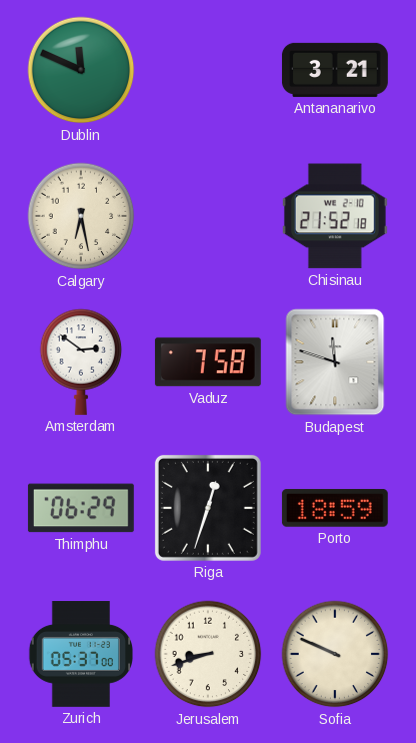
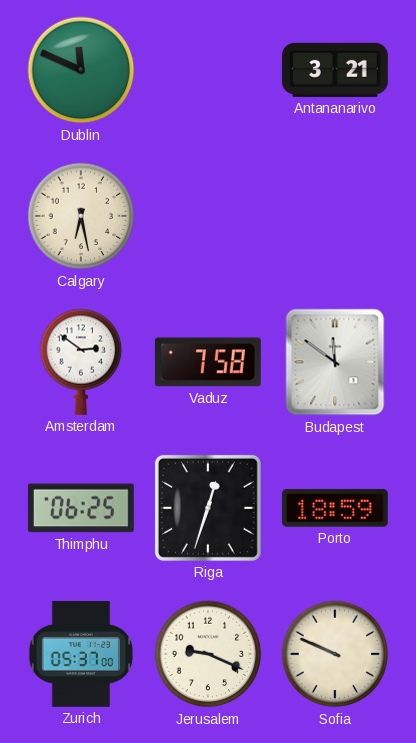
Chisinau: 21:52 -> none (335, 216)
Budapest: 11:48 -> 11:51 (335, 362)
Thimphu: 06:29 -> 06:25 (81, 508)
Jerusalem: 8:42 -> 9:19 (208, 654)
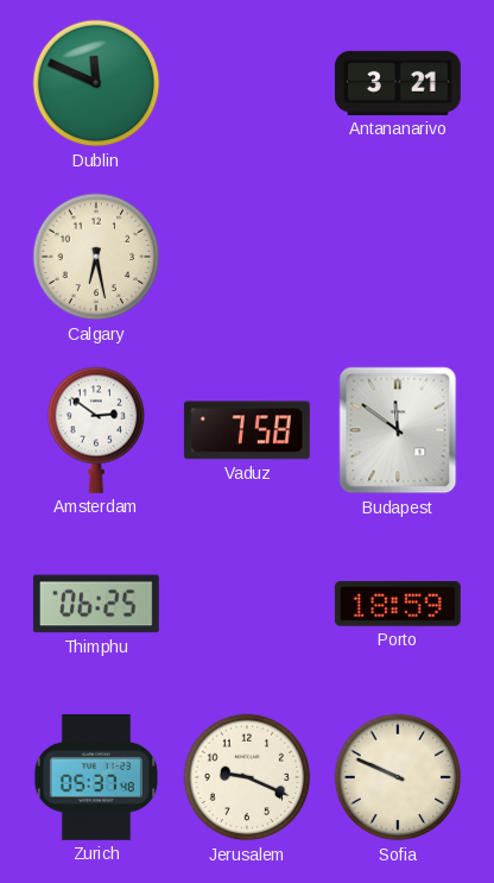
Riga: 12:33 -> none (208, 508)
Zurich: 05:37:00 -> 05:37:48 (95, 778)
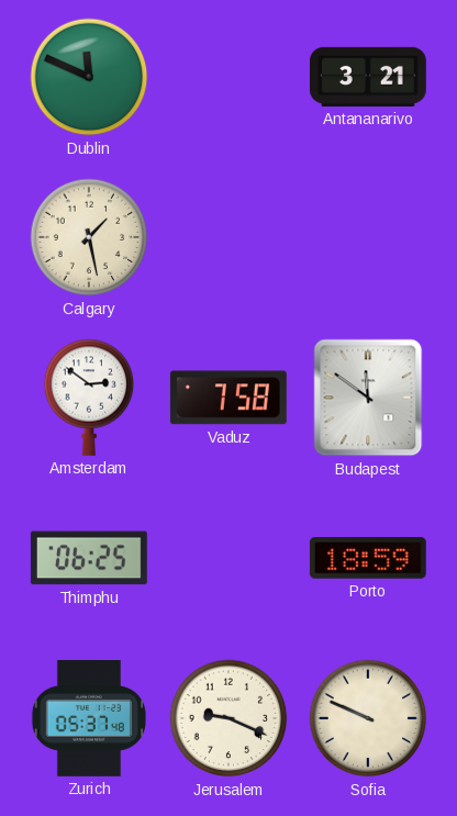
Calgary: 6:28 -> 1:28 (89, 237)
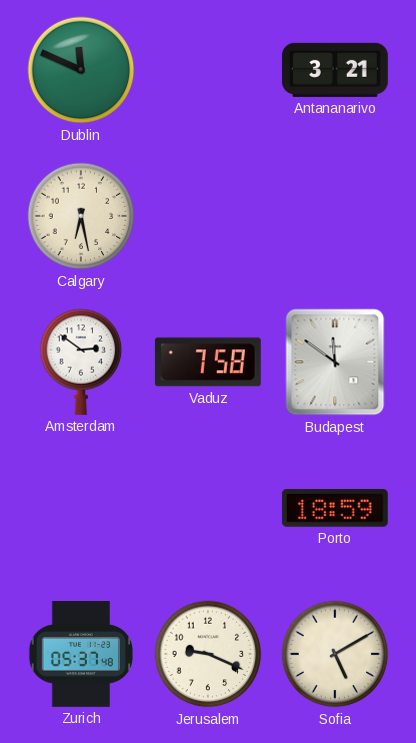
Calgary: 1:28 -> 6:28 (81, 216)
Thimphu: 06:25 -> none (89, 558)
Sofia: 9:49 -> 5:10 (335, 654)
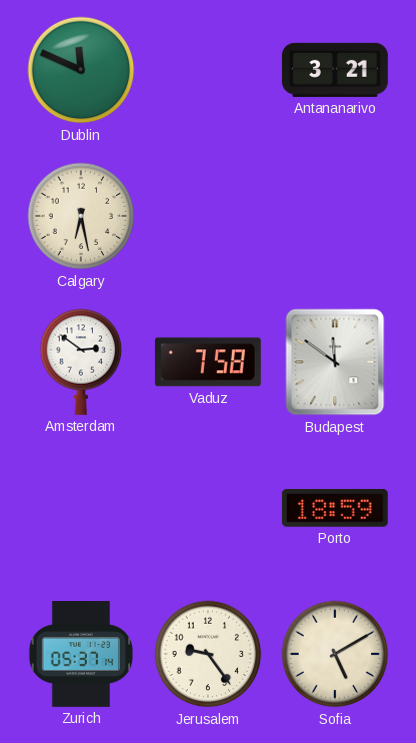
Zurich: 05:37:48 -> 05:37:14 (80, 655)
Jerusalem: 9:19 -> 9:24 (208, 654)
